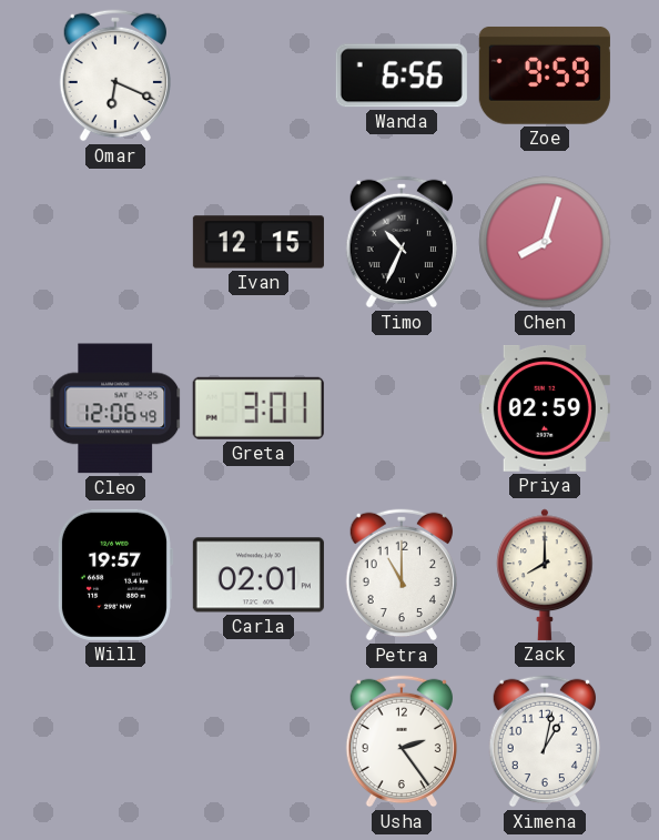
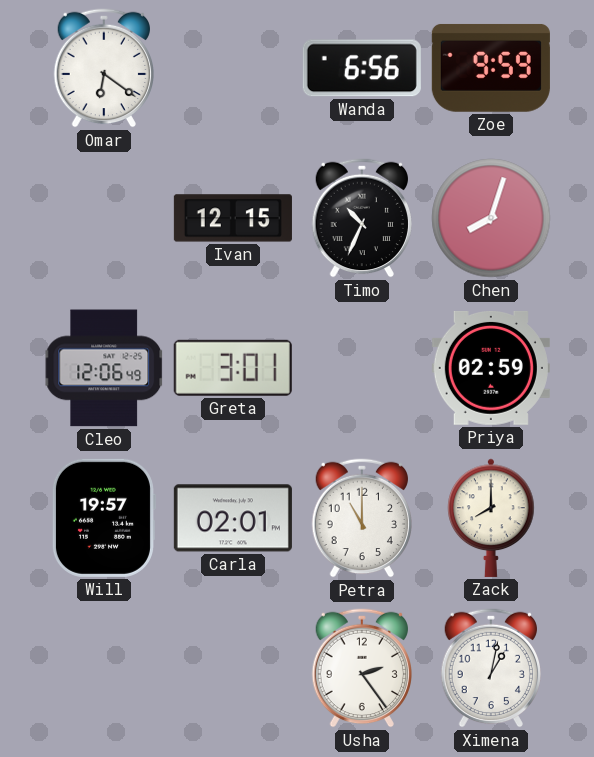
Omar: 6:19 -> 6:21 (103, 68)
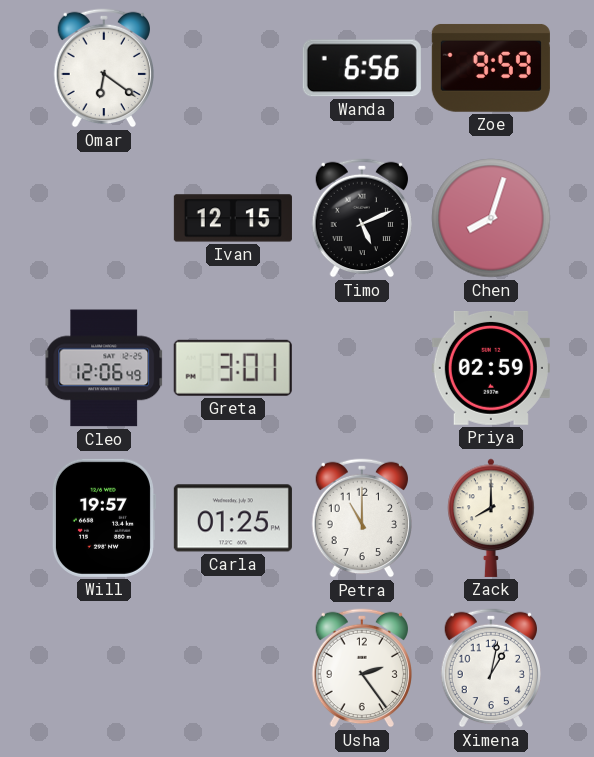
Timo: 10:34 -> 5:11 (361, 218)
Carla: 02:01 -> 01:25 (233, 518)
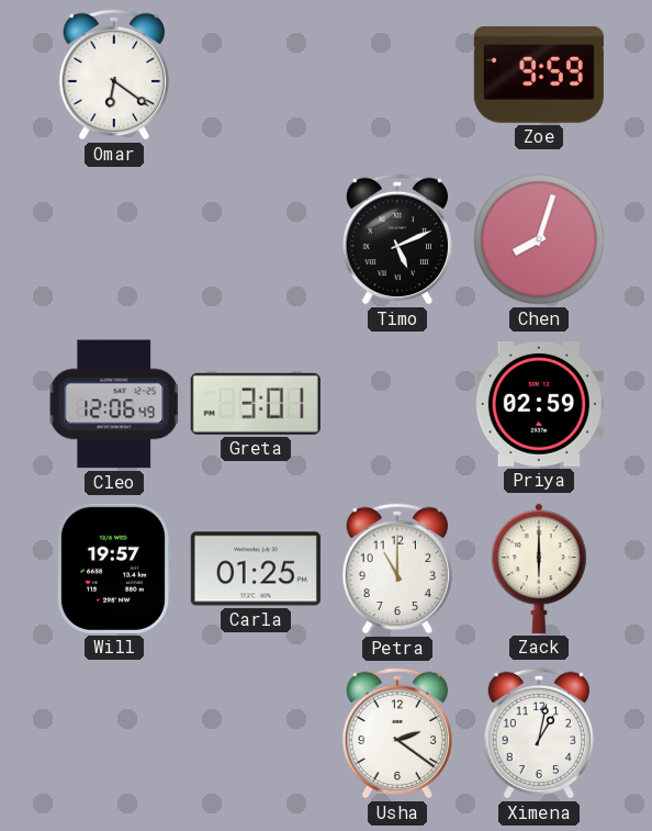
Wanda: 6:56 -> none (362, 68)
Ivan: 12:15 -> none (233, 218)
Zack: 8:00 -> 6:00 (539, 569)
Usha: 2:24 -> 2:21 (396, 733)
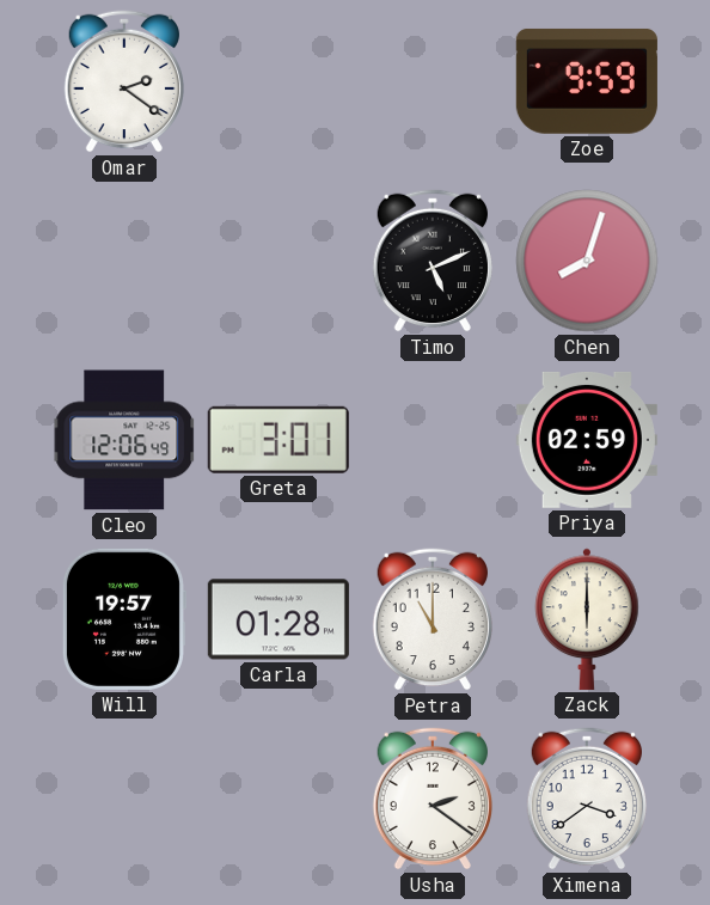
Omar: 6:21 -> 2:21 (123, 81)
Carla: 01:25 -> 01:28 (279, 619)
Ximena: 1:02 -> 3:39 (586, 799)
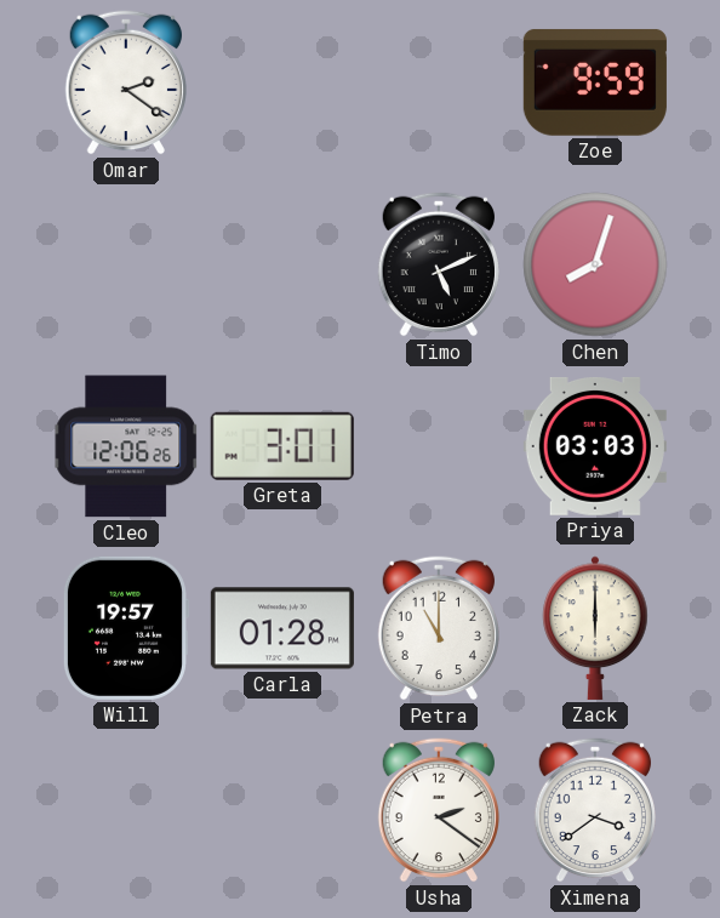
Cleo: 12:06:49 -> 12:06:26 (126, 446)
Priya: 02:59 -> 03:03 (595, 446)
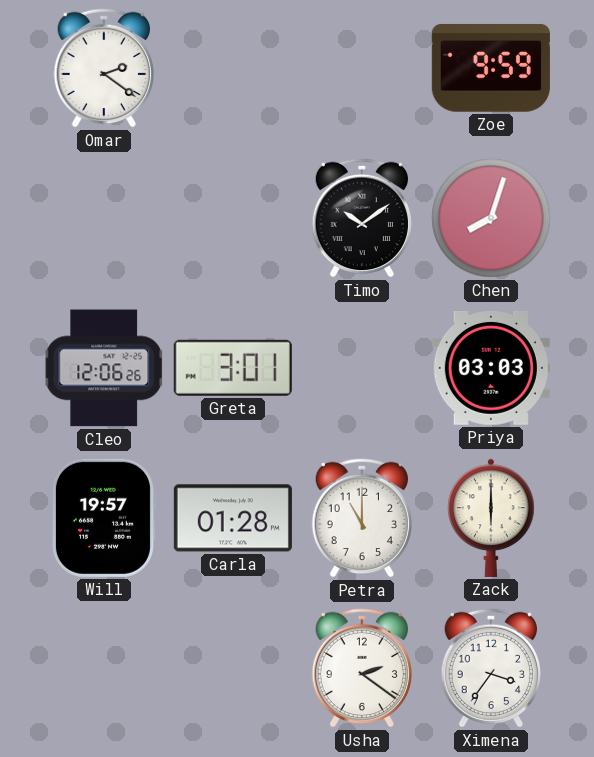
Timo: 5:11 -> 10:09 (361, 218)
Ximena: 3:39 -> 3:36 (490, 668)
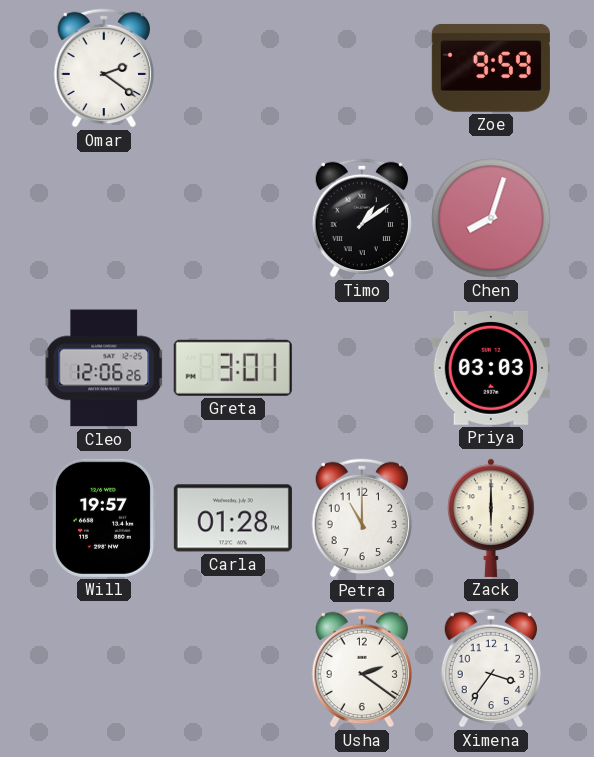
Timo: 10:09 -> 1:09 (361, 218)
